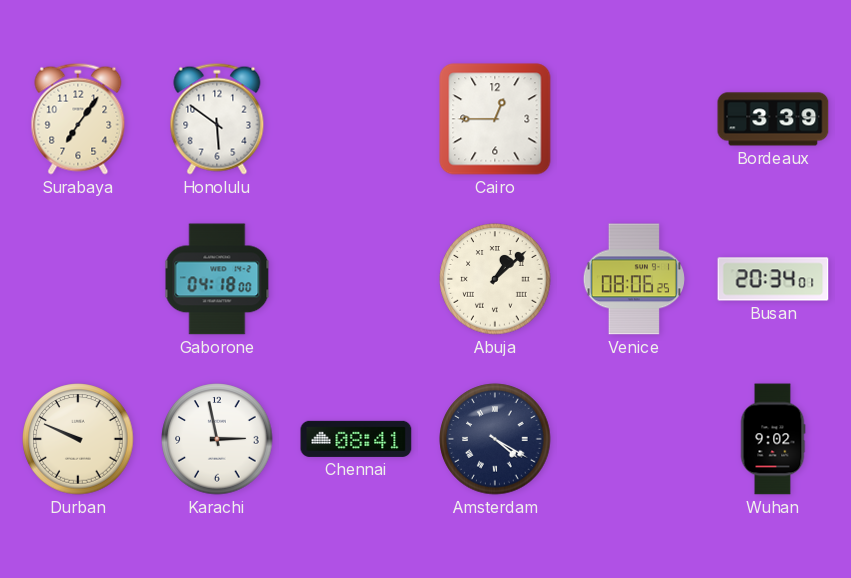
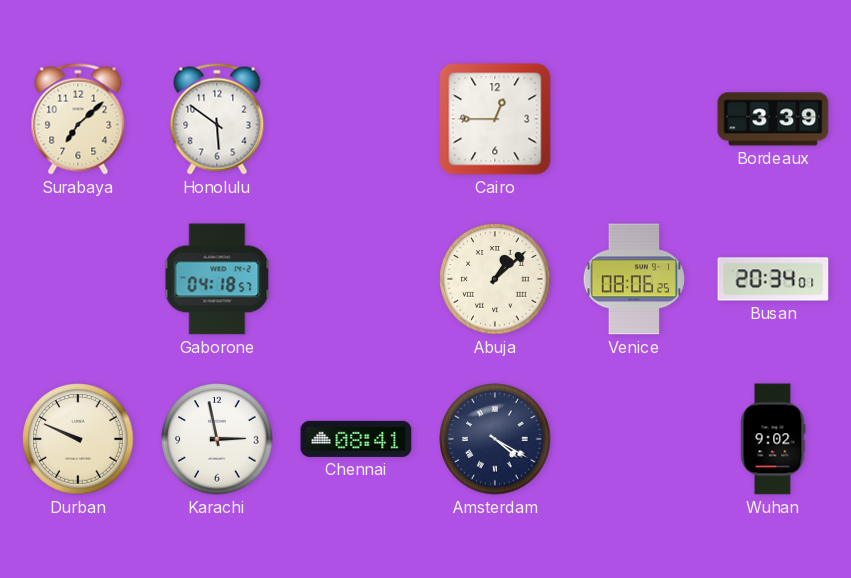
Surabaya: 7:06 -> 7:08 (78, 119)
Gaborone: 04:18:00 -> 04:18:57 (217, 279)
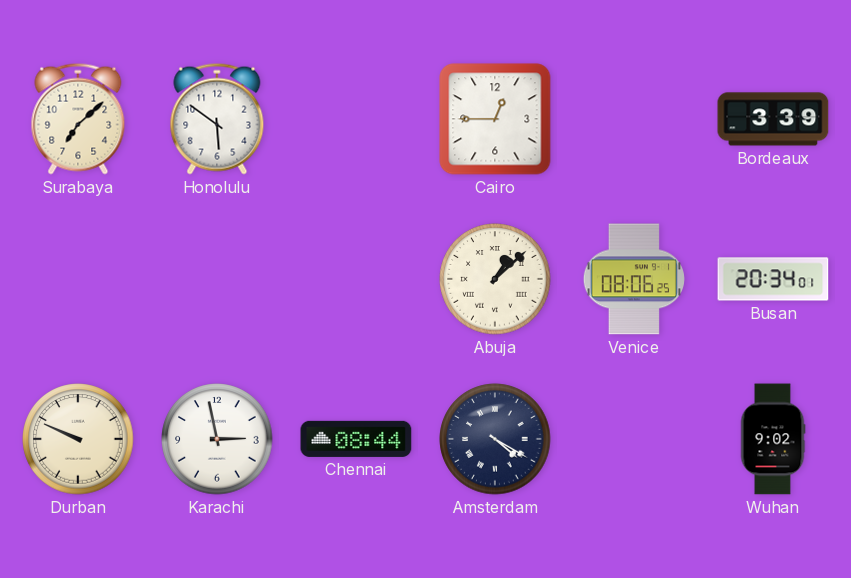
Gaborone: 04:18 -> none (217, 279)
Chennai: 08:41 -> 08:44 (356, 439)
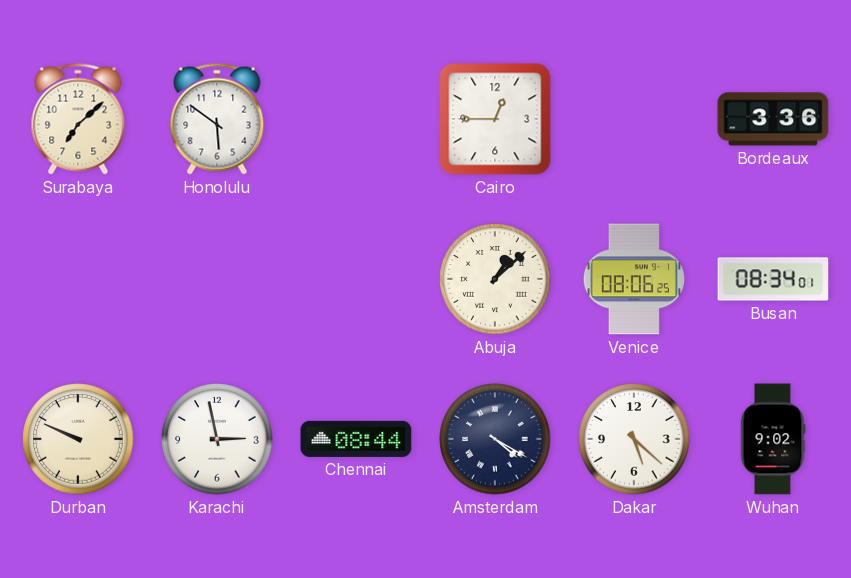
Bordeaux: 3:39 -> 3:36 (773, 119)
Busan: 20:34 -> 08:34 (773, 279)
Dakar: none -> 5:22 (634, 439)
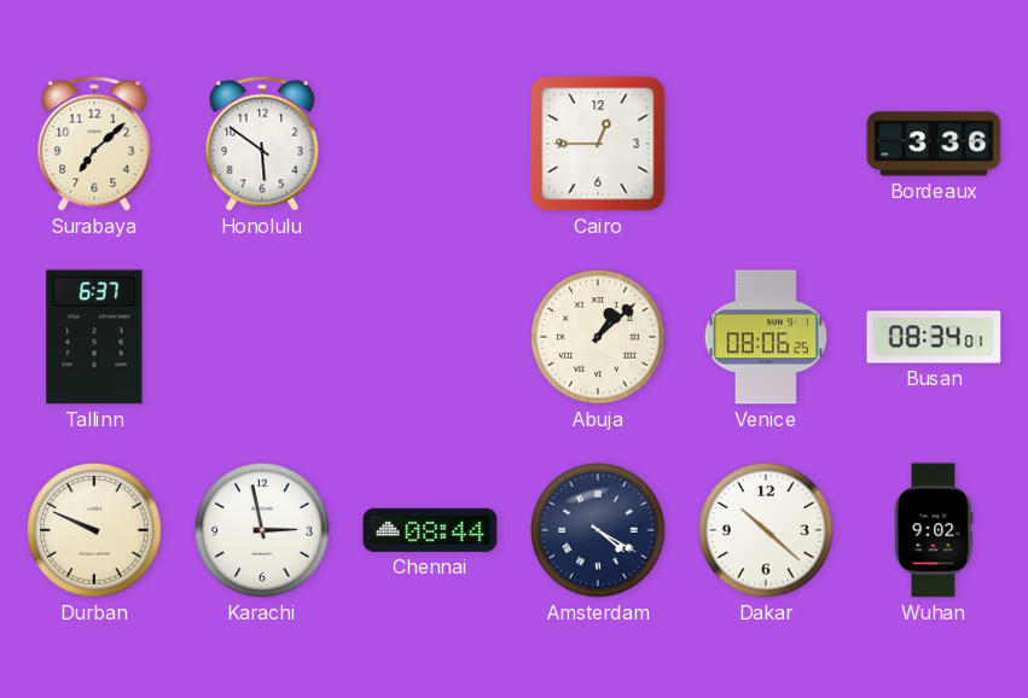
Tallinn: none -> 6:37 (94, 337)
Dakar: 5:22 -> 10:22 (766, 530)
